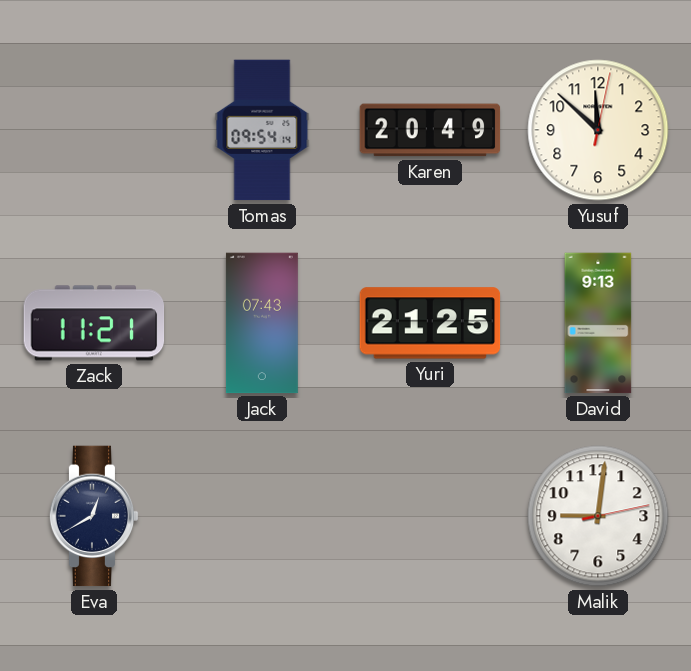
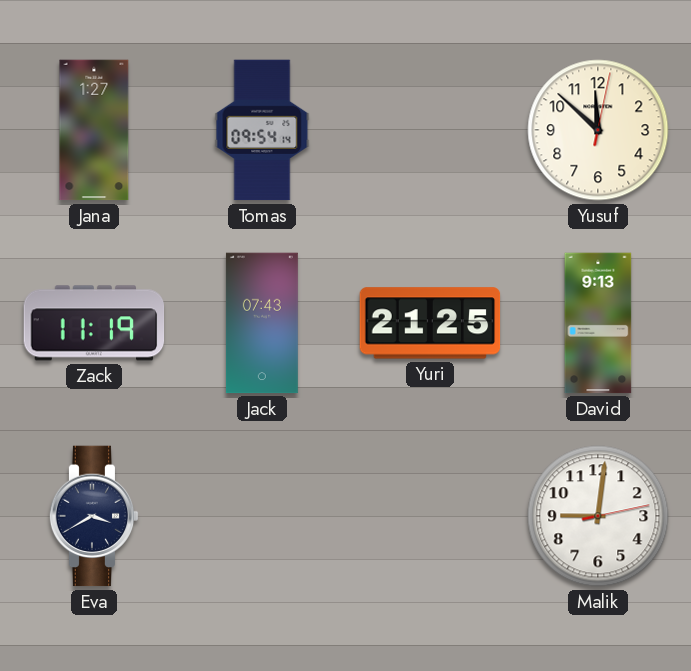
Jana: none -> 1:27 (94, 130)
Karen: 20:49 -> none (430, 130)
Zack: 11:21 -> 11:19 (94, 323)
Eva: 12:40 -> 3:40 (94, 516)
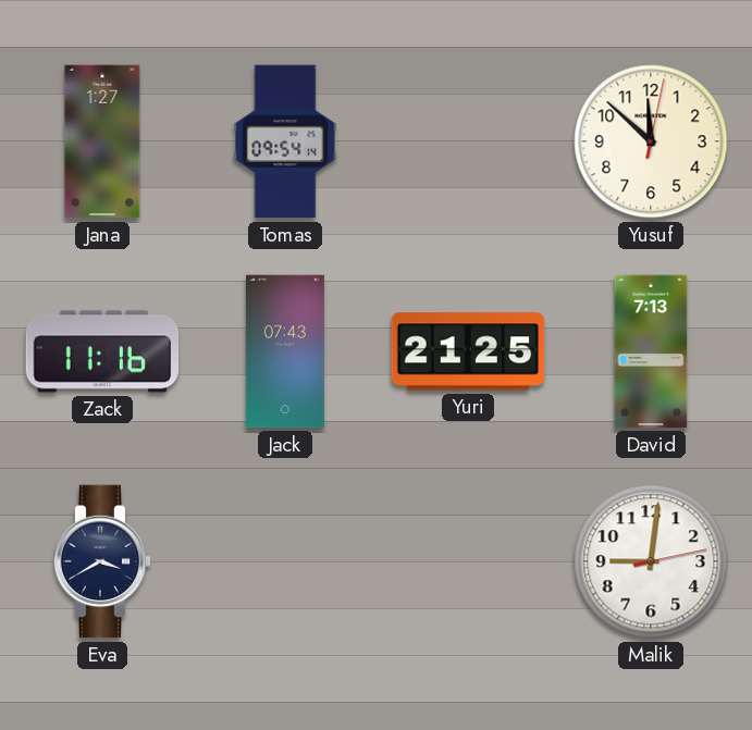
Zack: 11:19 -> 11:16 (102, 351)
David: 9:13 -> 7:13 (651, 351)
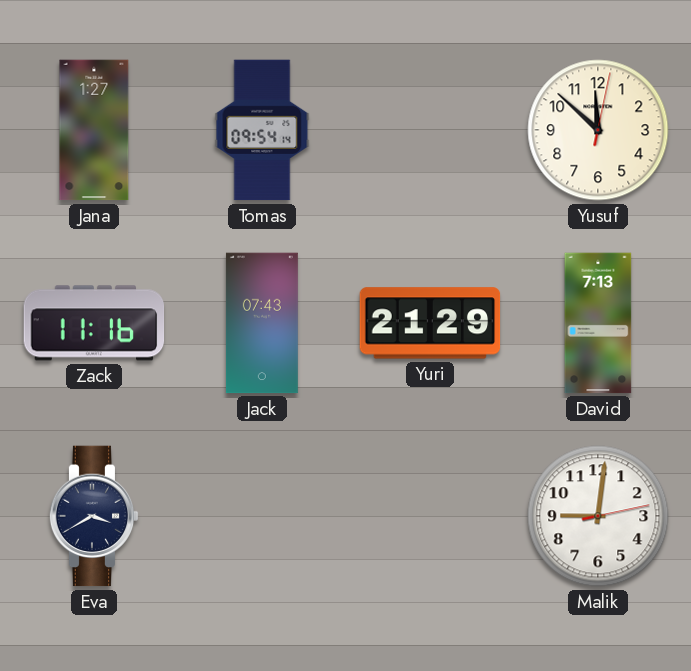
Yuri: 21:25 -> 21:29 (430, 323)
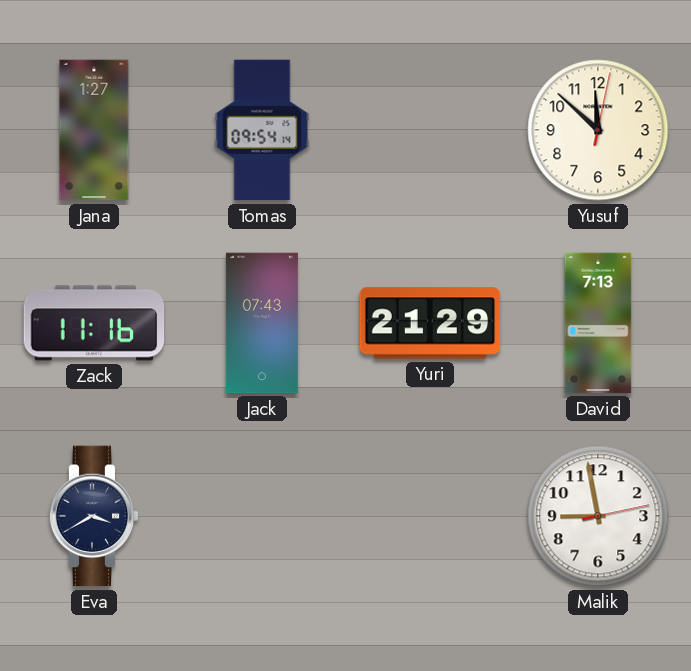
Malik: 9:01 -> 8:58 (598, 516)
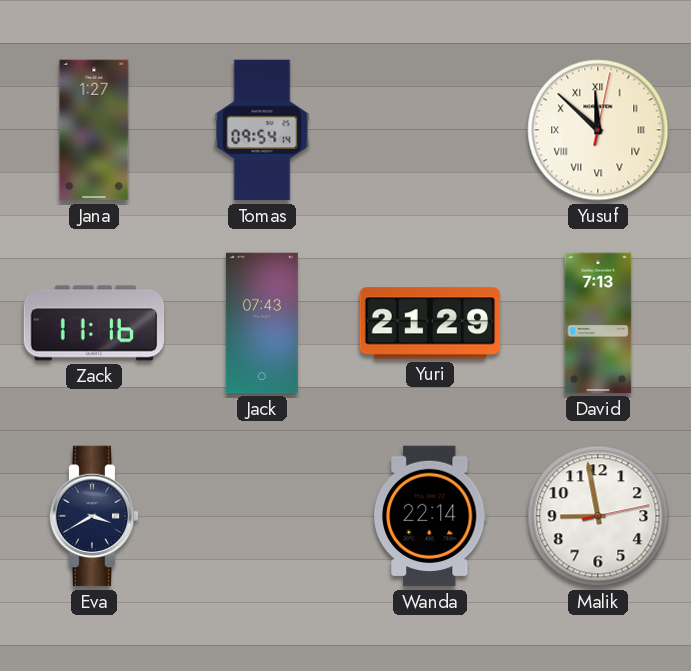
Yusuf numerals: Arabic -> Roman (598, 130)
Wanda: none -> 22:14 (430, 516)
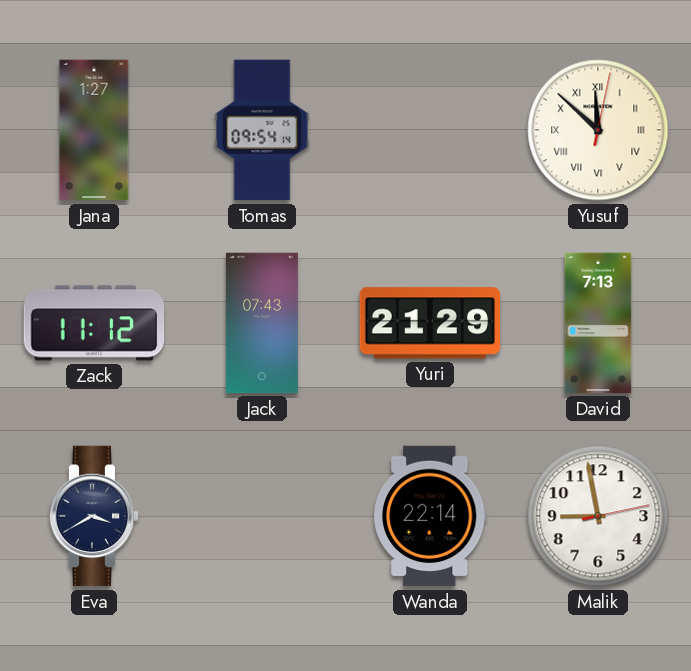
Zack: 11:16 -> 11:12 (94, 323)
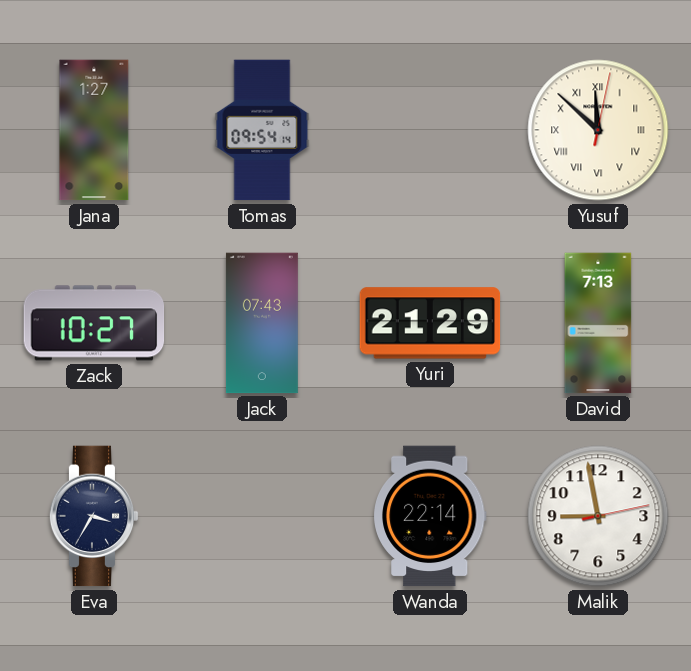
Zack: 11:12 -> 10:27 (94, 323)
Eva: 3:40 -> 3:35 (94, 516)
